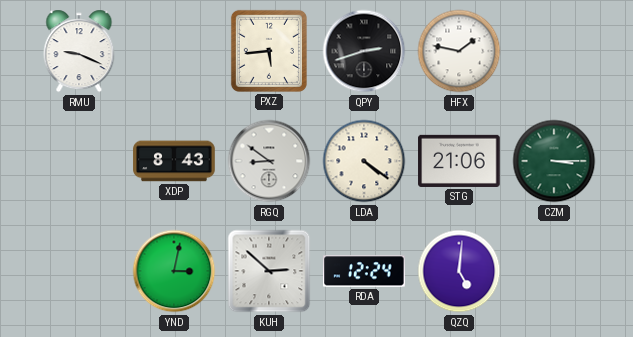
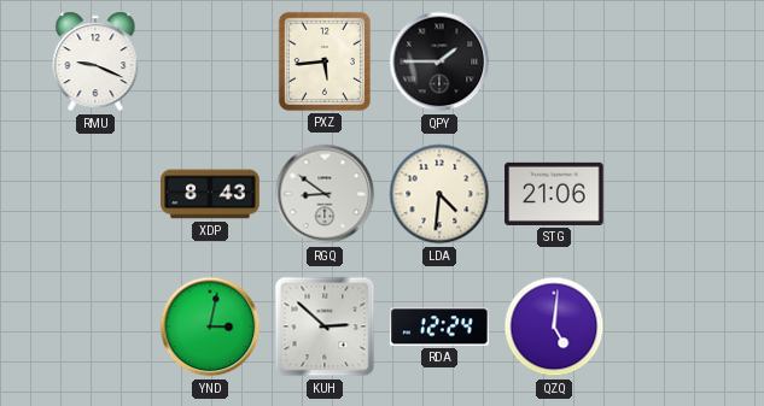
QPY: 2:42 -> 1:45 (439, 61)
HFX: 1:47 -> none (459, 51)
LDA: 4:21 -> 4:31 (439, 194)
CZM: 3:15 -> none (554, 161)
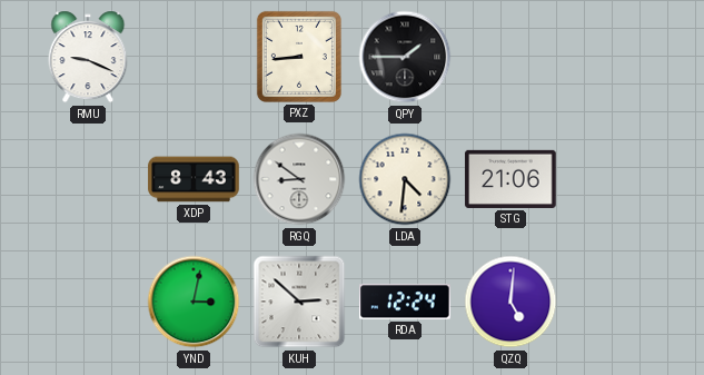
PXZ: 5:44 -> 8:44 (299, 57)
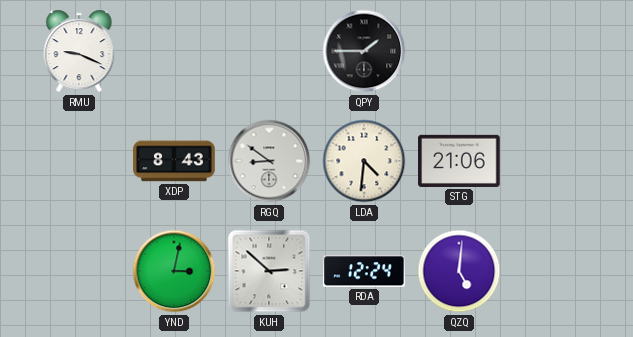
PXZ: 8:44 -> none (299, 57)
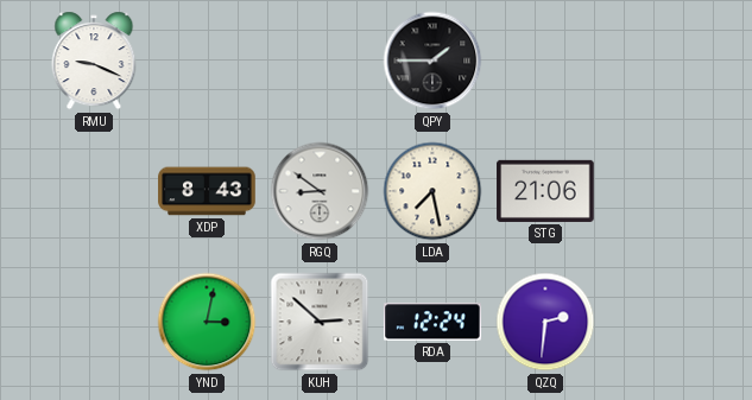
LDA: 4:31 -> 7:28 (432, 191)
QZQ: 5:01 -> 2:31 (545, 322)
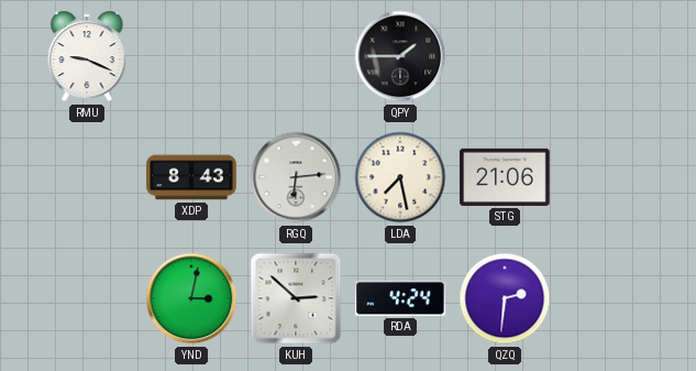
RGQ: 8:51 -> 6:14 (296, 177)
RDA: 12:24 -> 4:24 (400, 298)
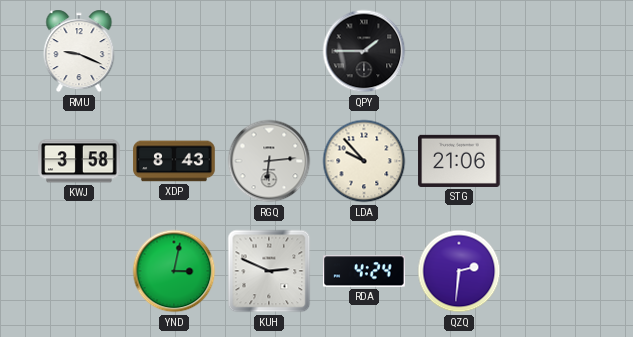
KWJ: none -> 3:58 (79, 161)
LDA: 7:28 -> 9:53 (364, 161)
KUH: 2:52 -> 2:49 (269, 271)
